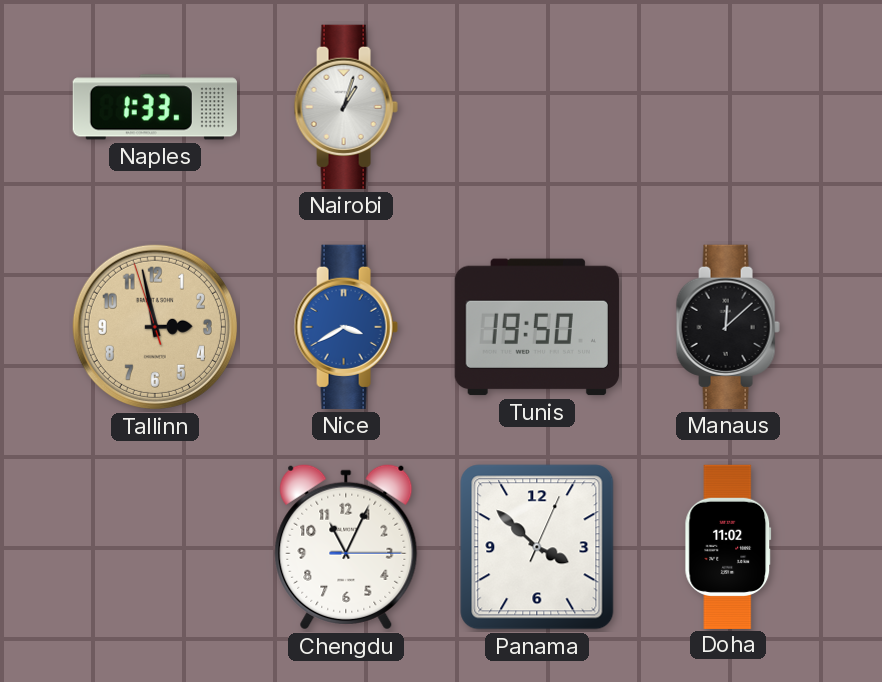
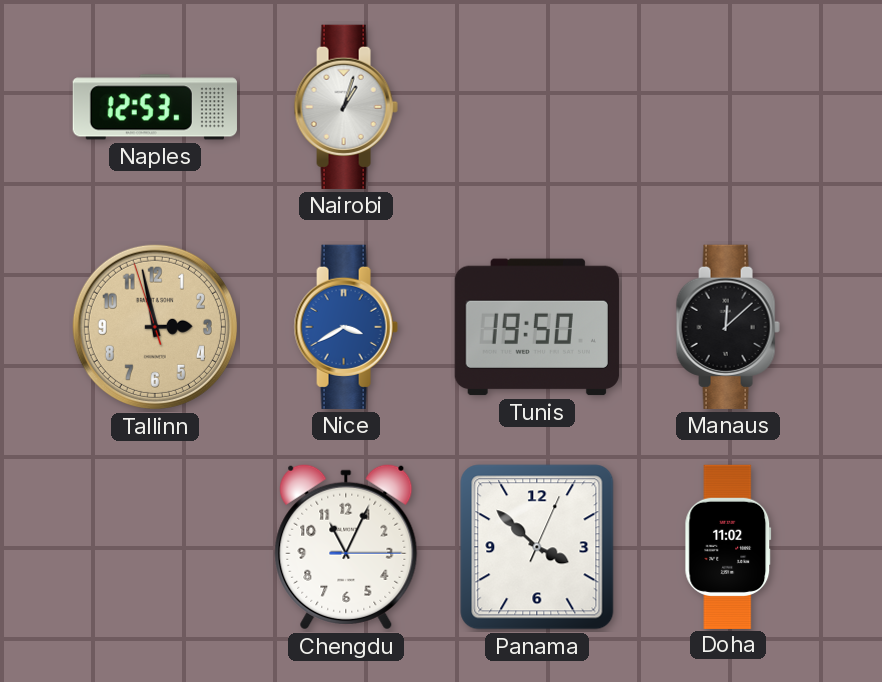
Naples: 1:33 -> 12:53 (155, 107)
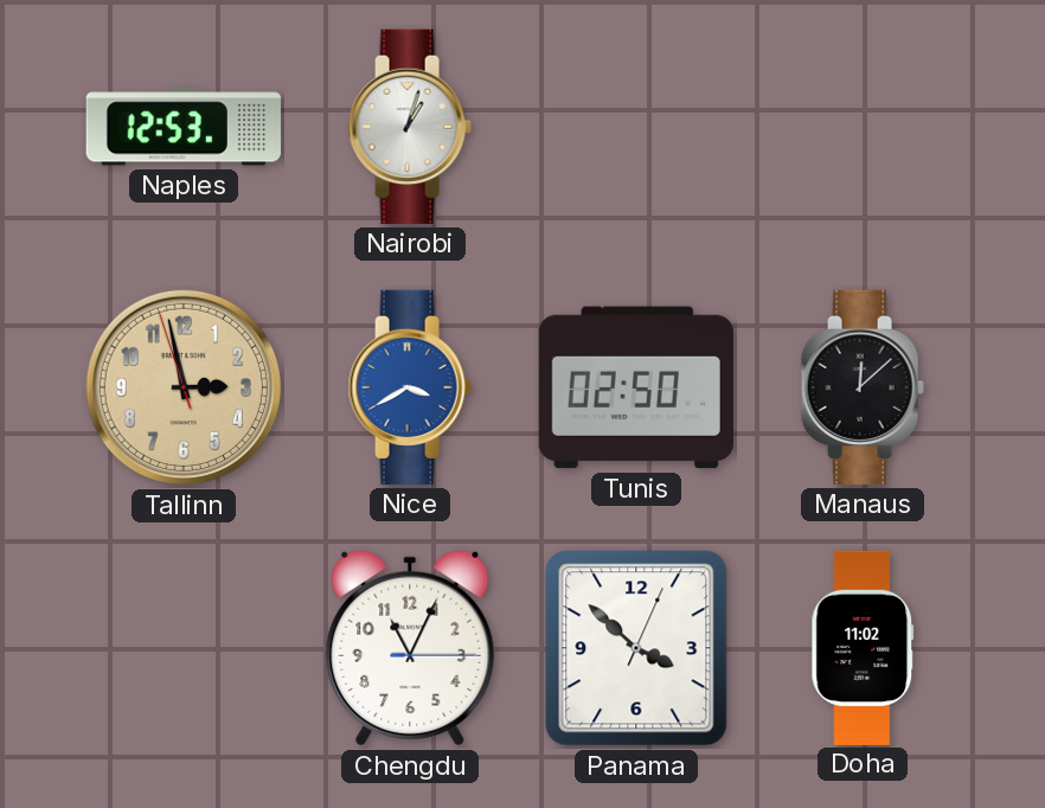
Tunis: 19:50 -> 02:50 (636, 387)
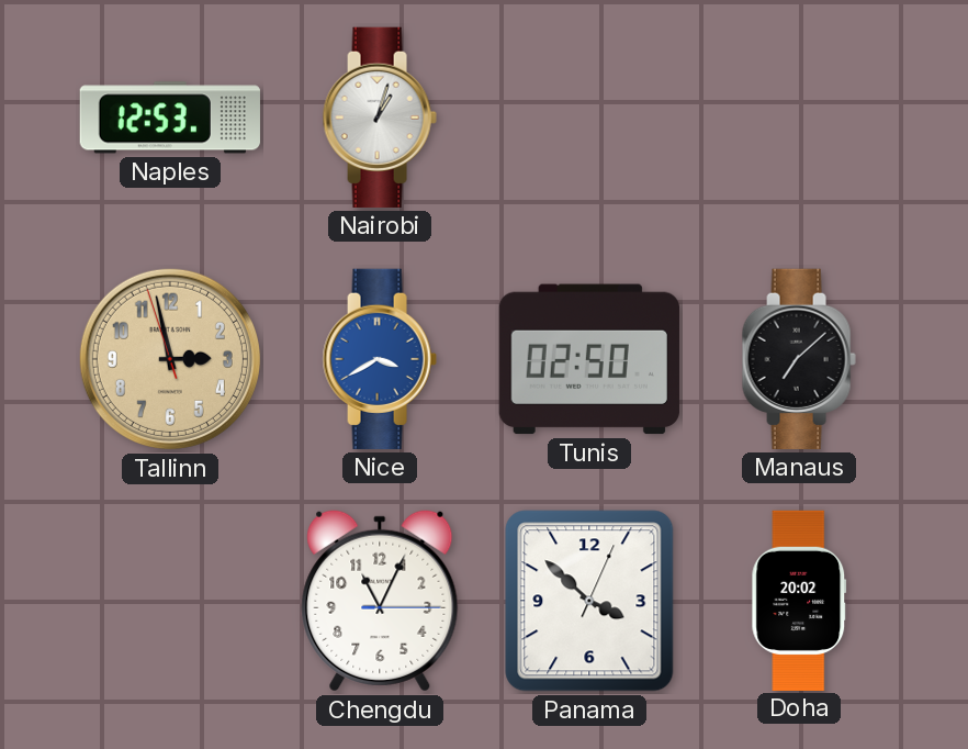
Manaus: 12:08 -> 7:08 (799, 359)
Doha: 11:02 -> 20:02 (799, 600)
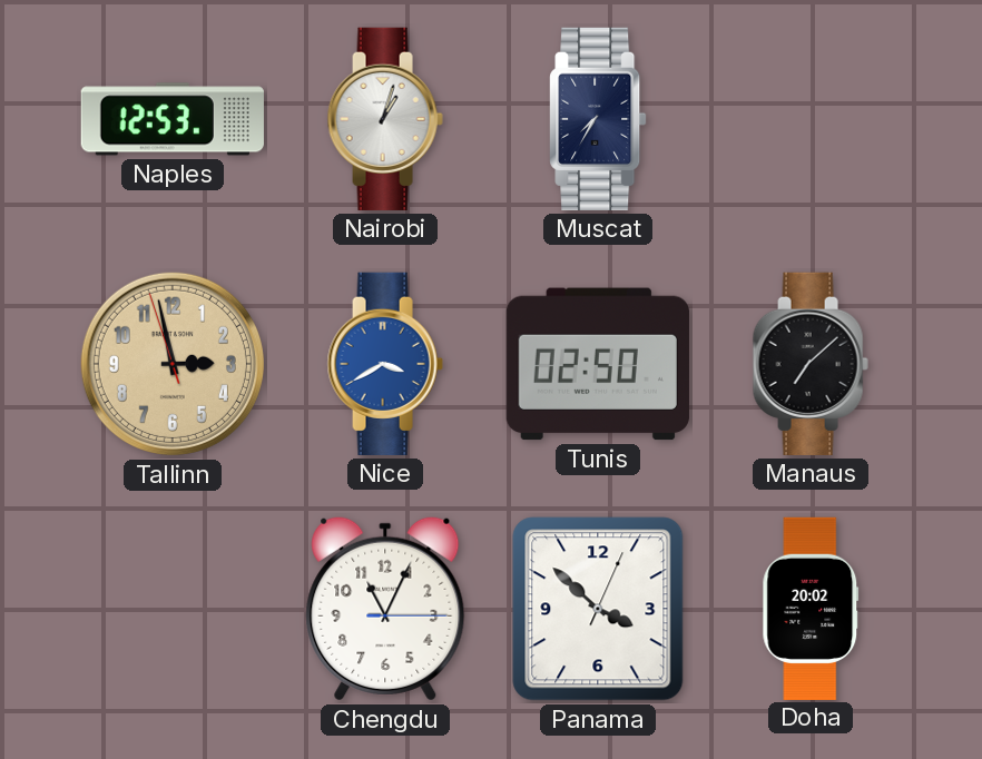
Muscat: none -> 7:35 (598, 119)
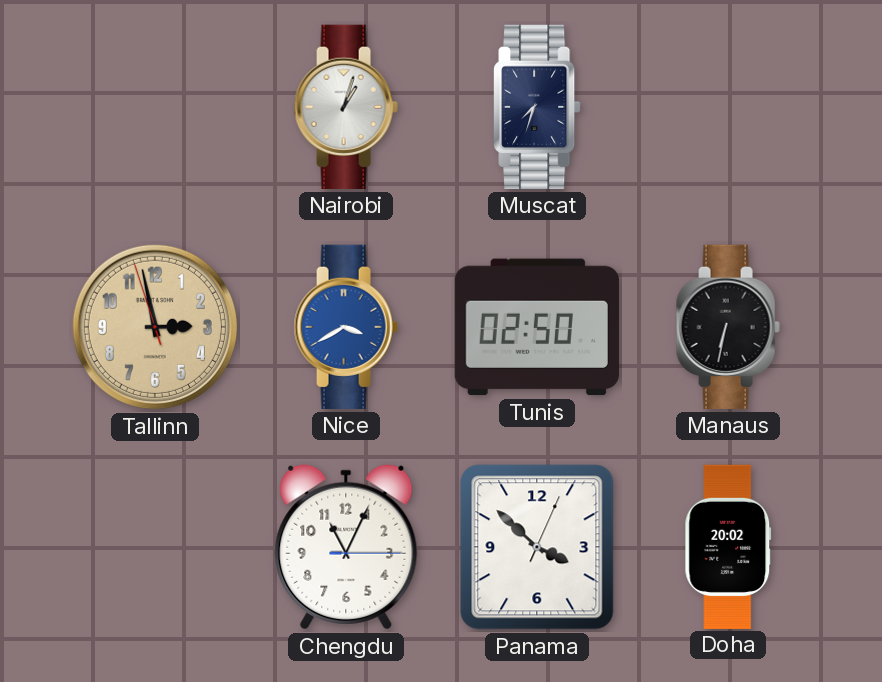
Naples: 12:53 -> none (173, 119)
Muscat: 7:35 -> 7:33 (537, 107)
Manaus: 7:08 -> 6:32 (728, 327)
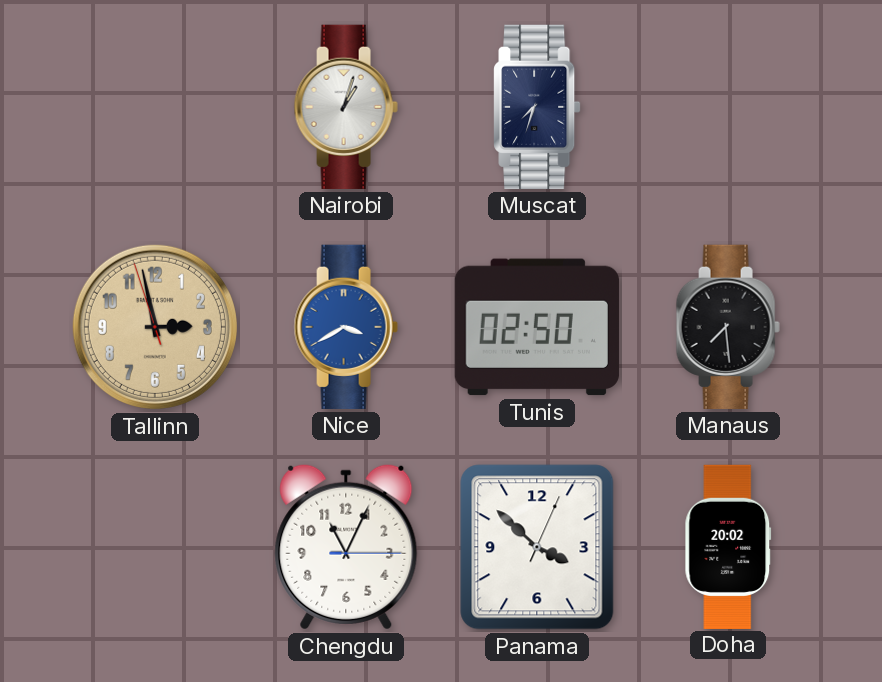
Manaus: 6:32 -> 7:29 (728, 327)
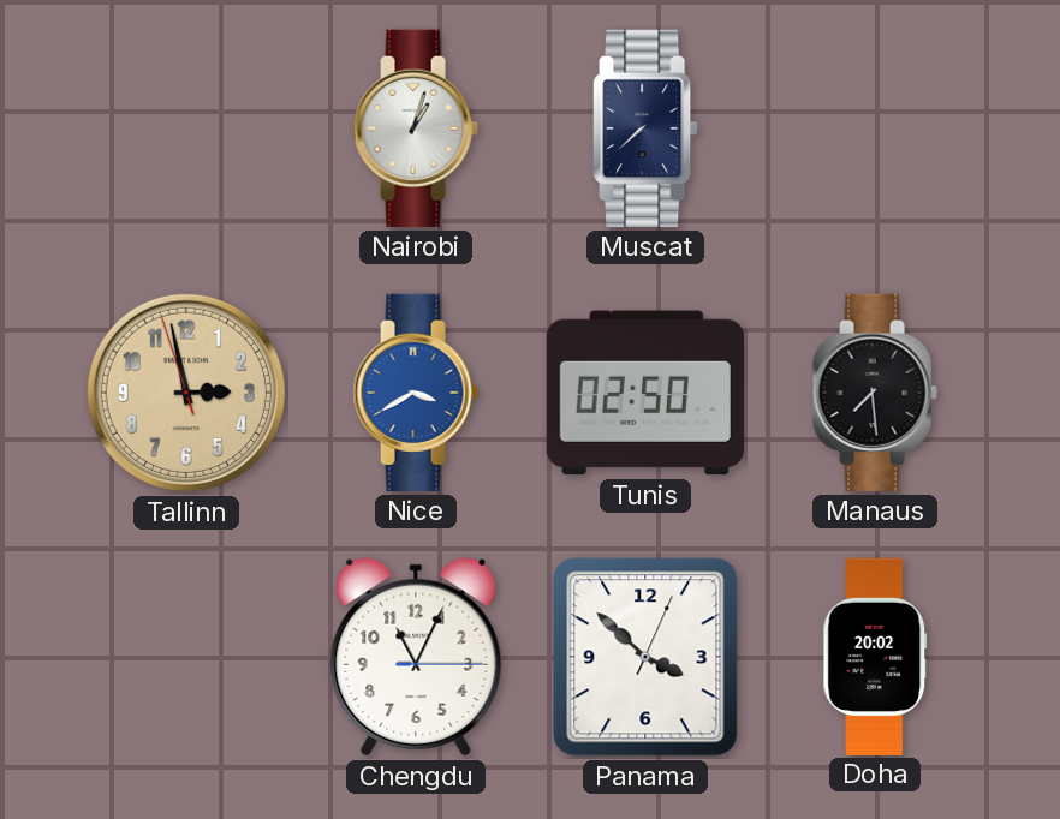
Muscat: 7:33 -> 7:38 (645, 128)
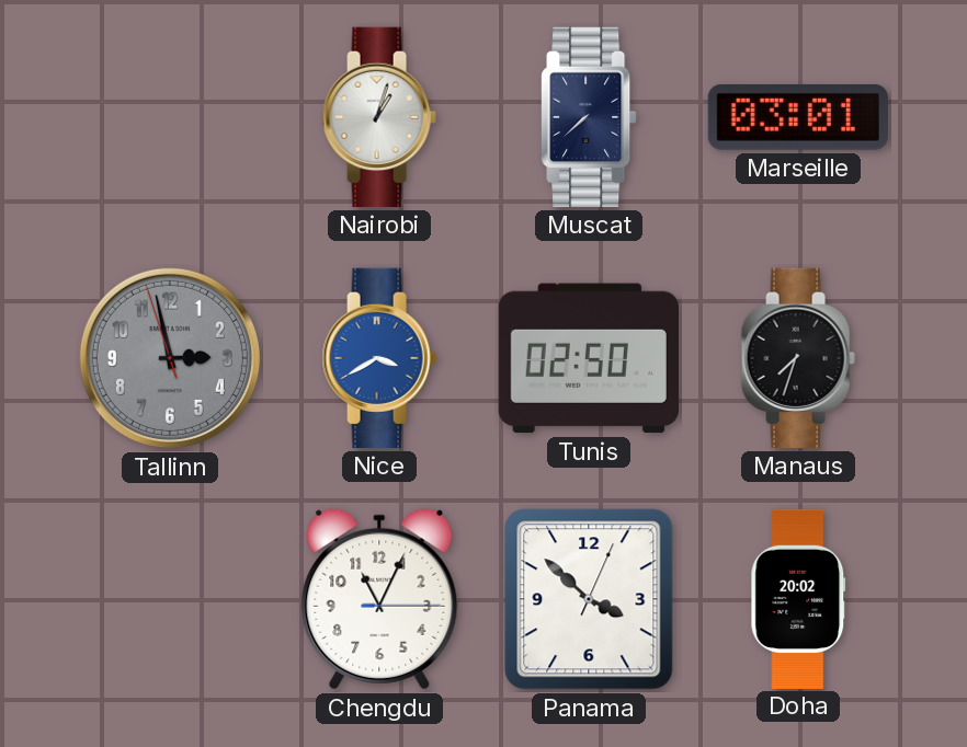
Marseille: none -> 03:01 (798, 117)
Tallinn dial: champagne -> grey (170, 358)
Manaus: 7:29 -> 7:33 (798, 358)
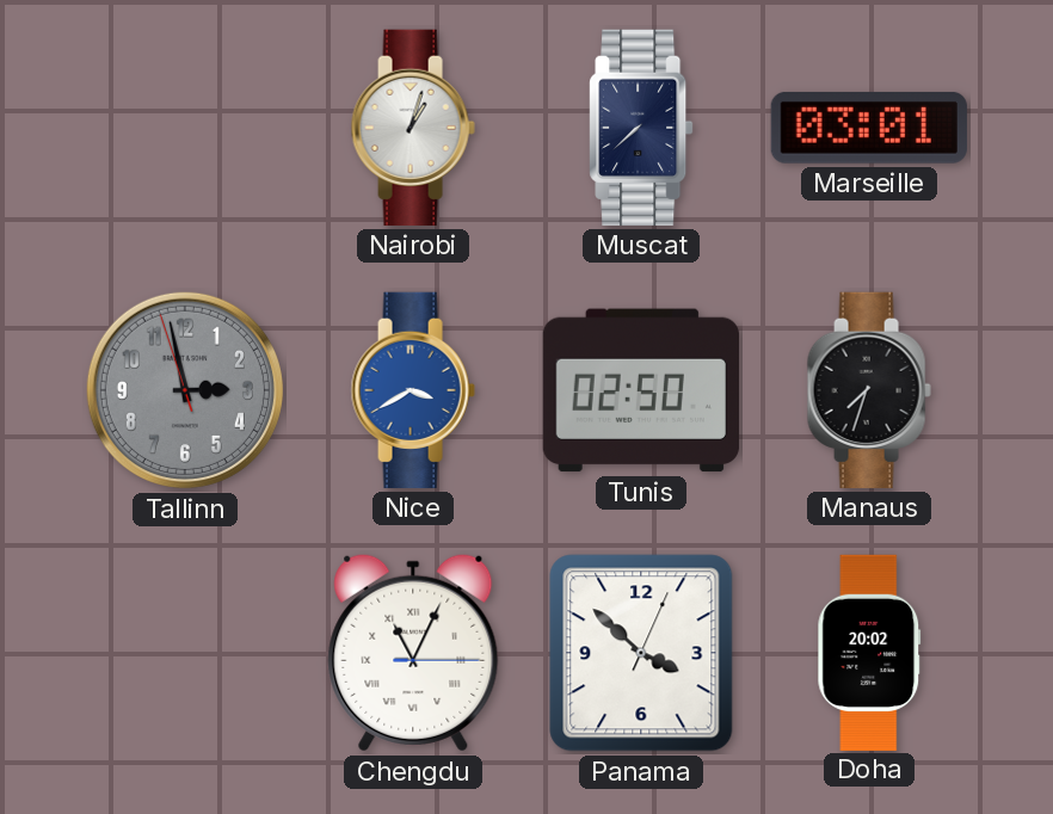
Chengdu numerals: Arabic -> Roman (413, 653)
